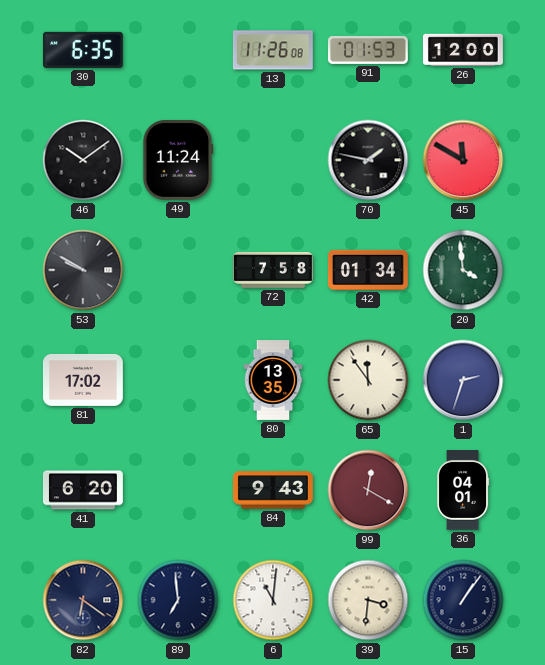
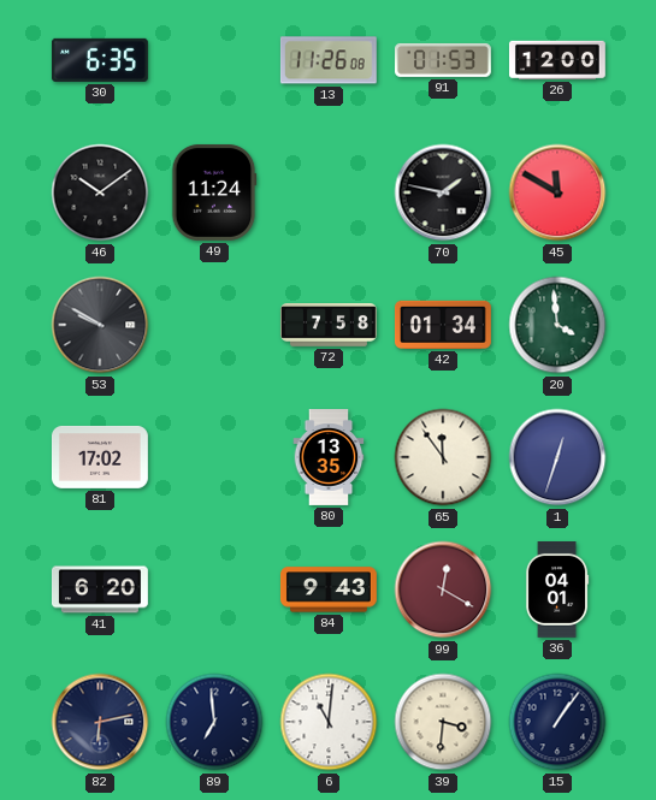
1: 2:33 -> 12:33 (557, 457)
82: 6:21 -> 6:13 (100, 722)
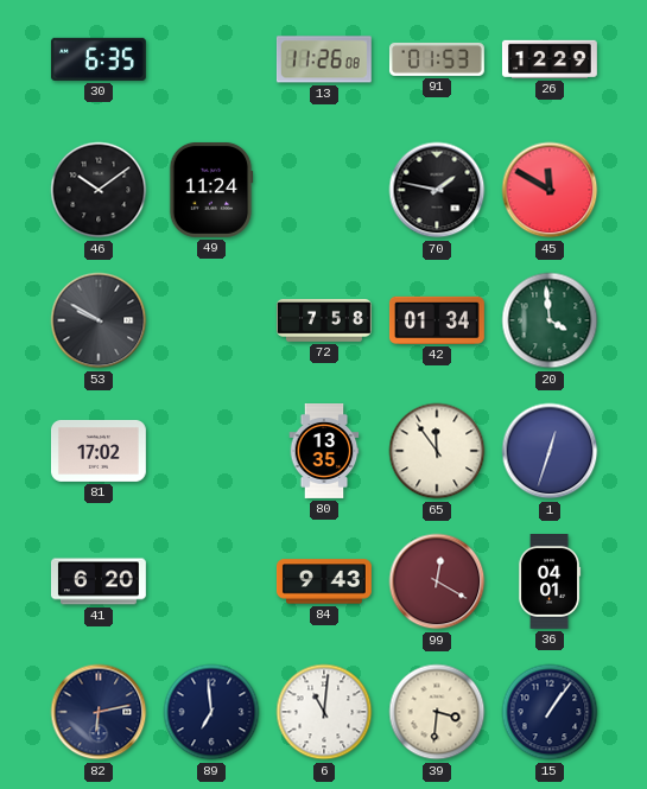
26: 12:00 -> 12:29 (550, 59)
